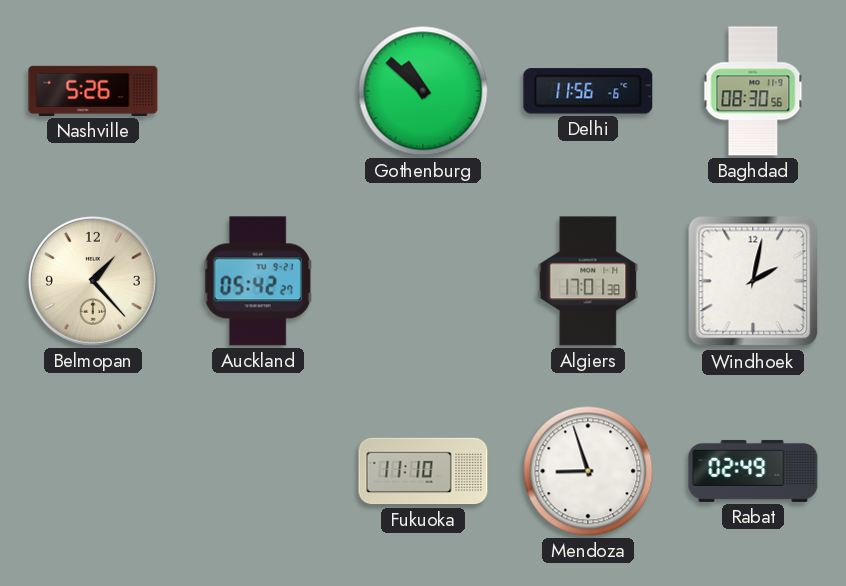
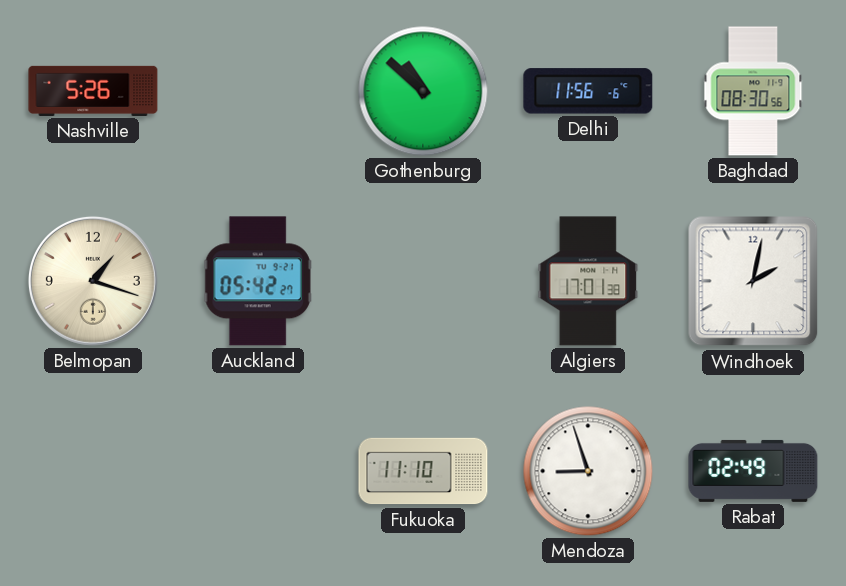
Belmopan: 1:23 -> 1:18 (93, 281)
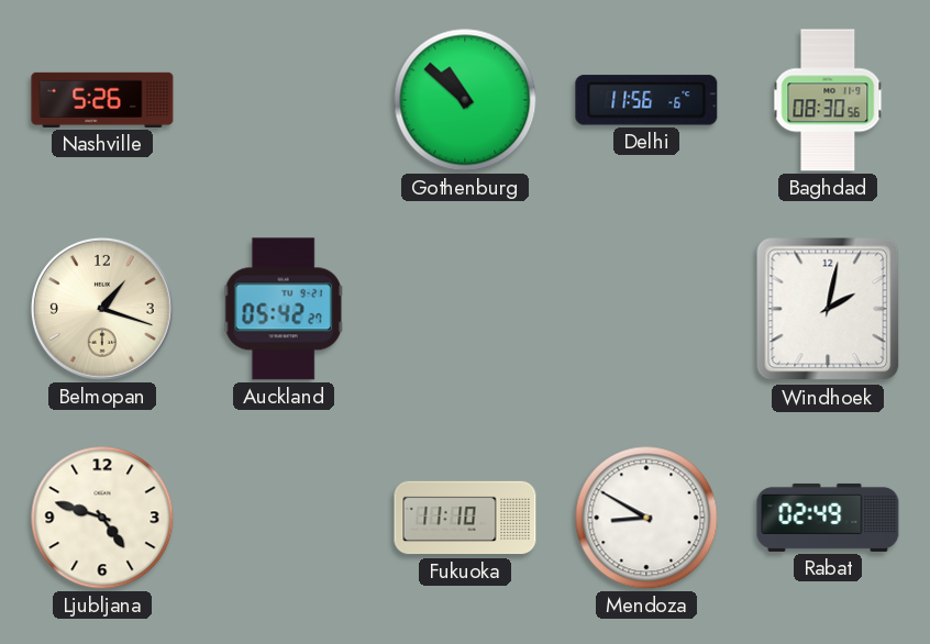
Algiers: 17:01 -> none (588, 281)
Ljubljana: none -> 4:48 (102, 518)
Mendoza: 8:57 -> 8:50 (646, 518)
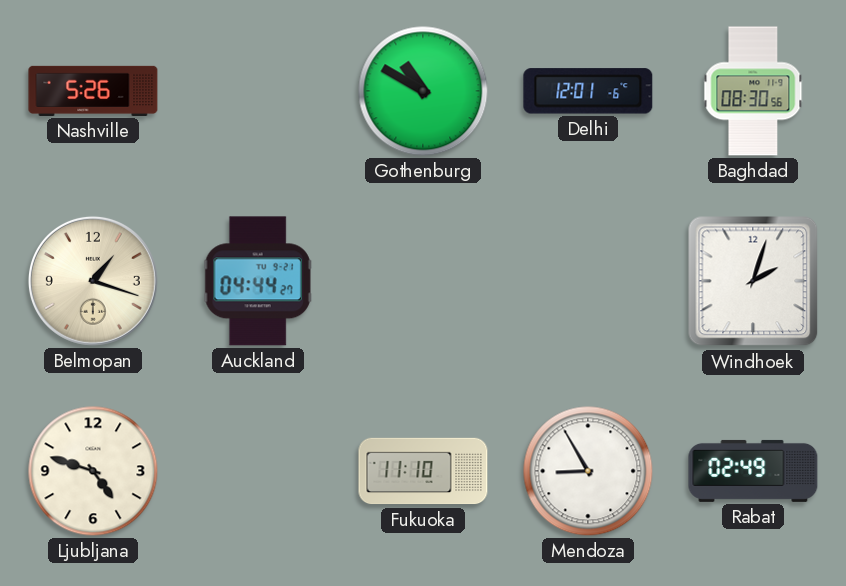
Gothenburg: 10:52 -> 10:50 (423, 91)
Delhi: 11:56 -> 12:01 (588, 91)
Auckland: 05:42 -> 04:44 (258, 281)
Windhoek: 2:02 -> 2:03 (753, 281)
Mendoza: 8:50 -> 8:55 (588, 471)
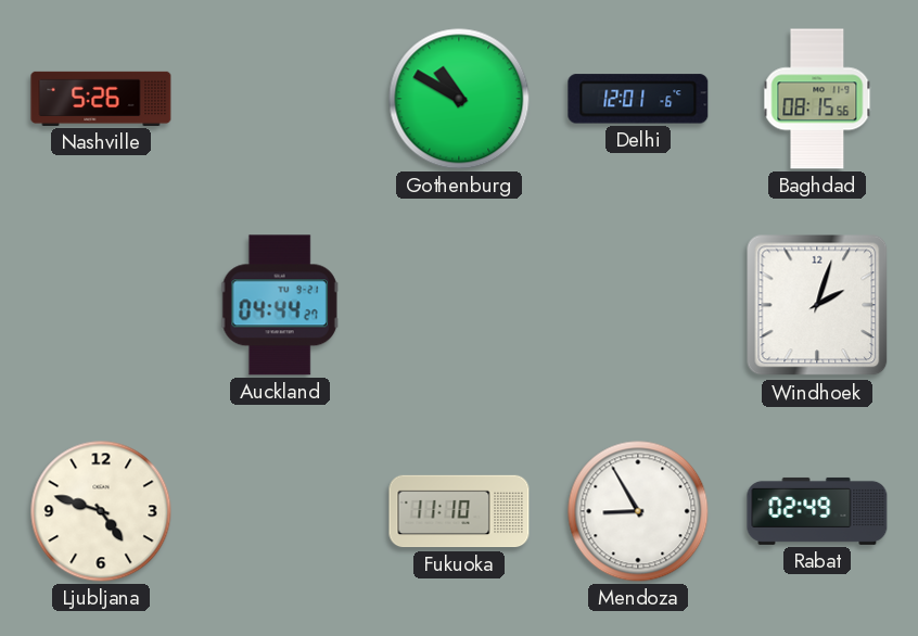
Baghdad: 08:30 -> 08:15 (817, 99)
Belmopan: 1:18 -> none (93, 281)
